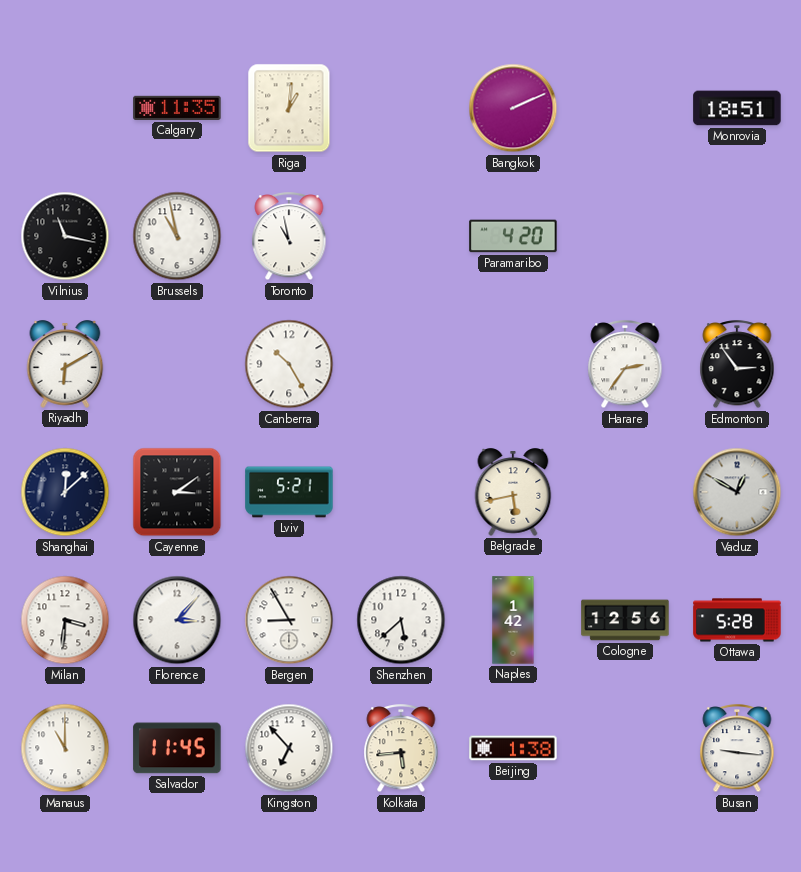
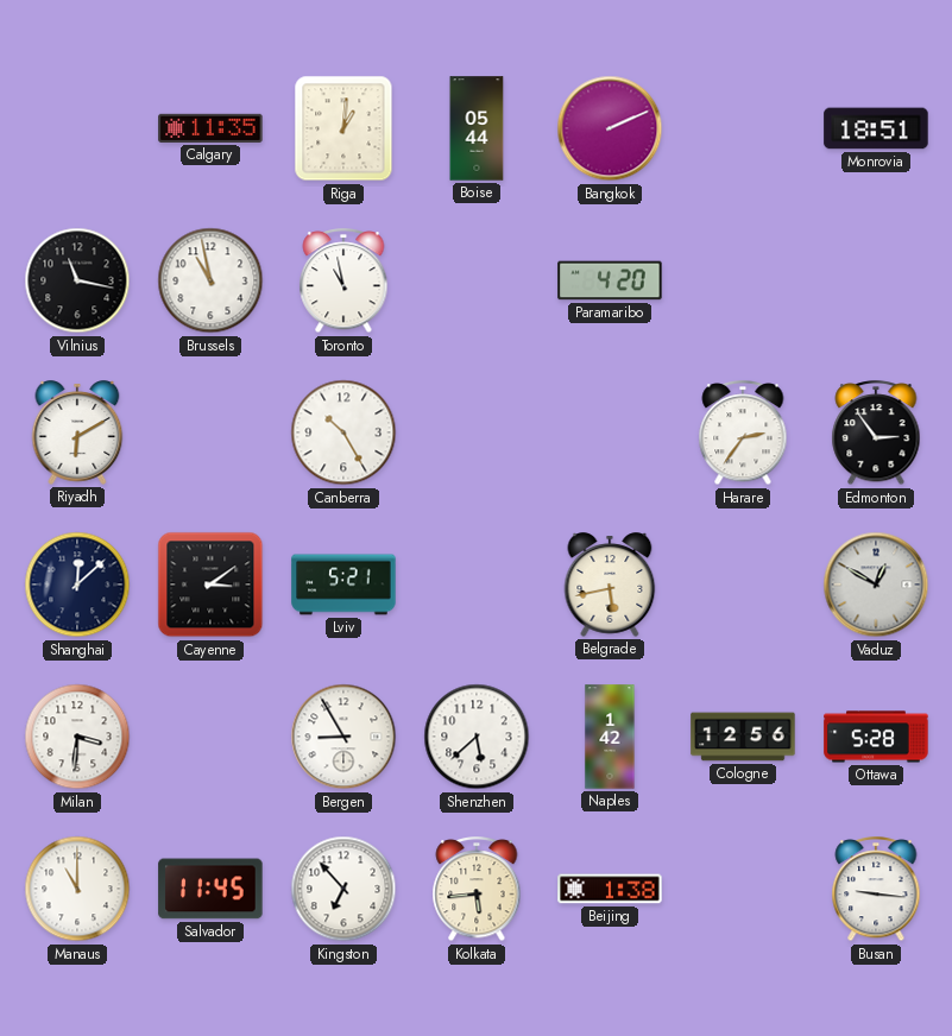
Boise: none -> 05:44 (477, 128)
Florence: 3:07 -> none (177, 620)
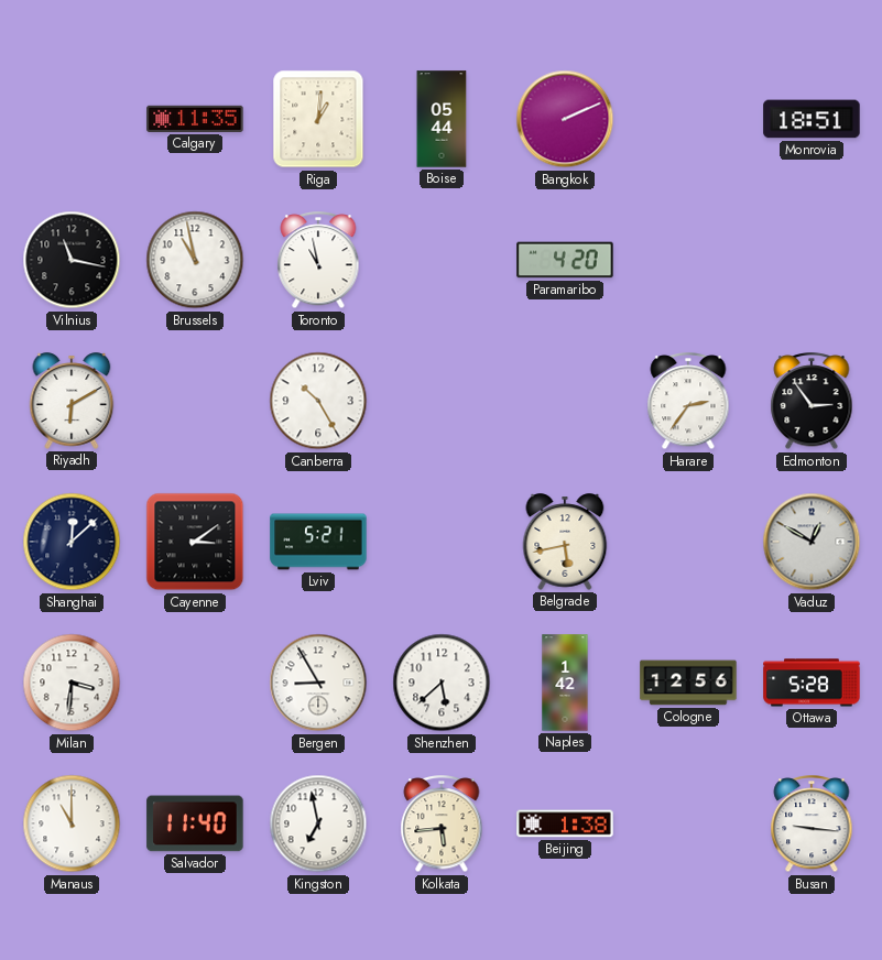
Salvador: 11:45 -> 11:40 (195, 823)
Kingston: 6:53 -> 6:58 (318, 823)
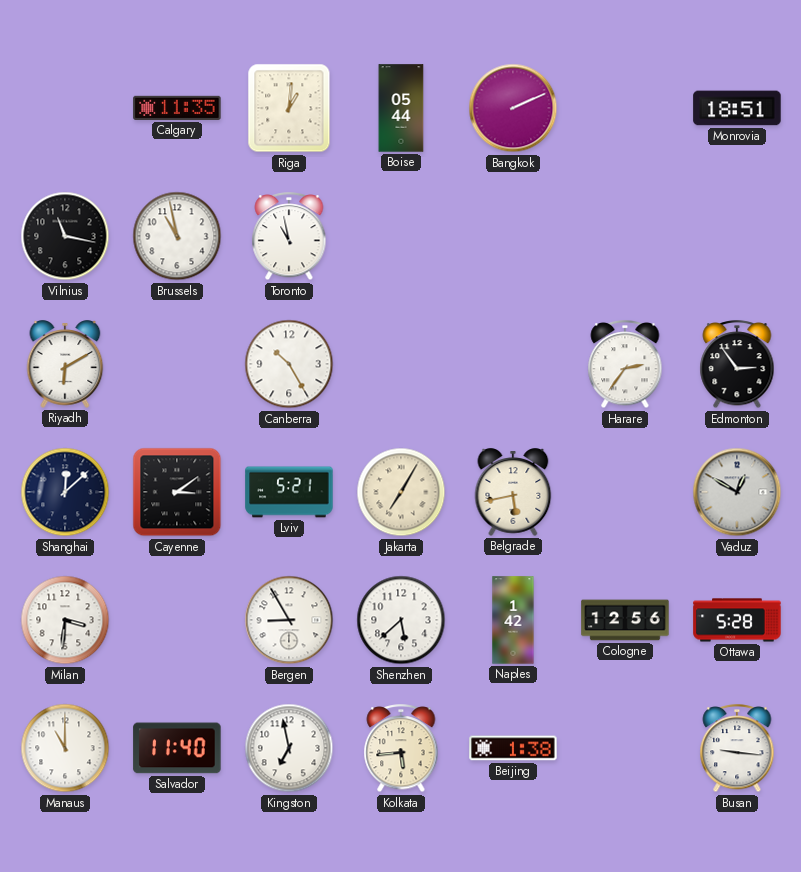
Paramaribo: 4:20 -> none (565, 260)
Jakarta: none -> 7:05 (401, 492)
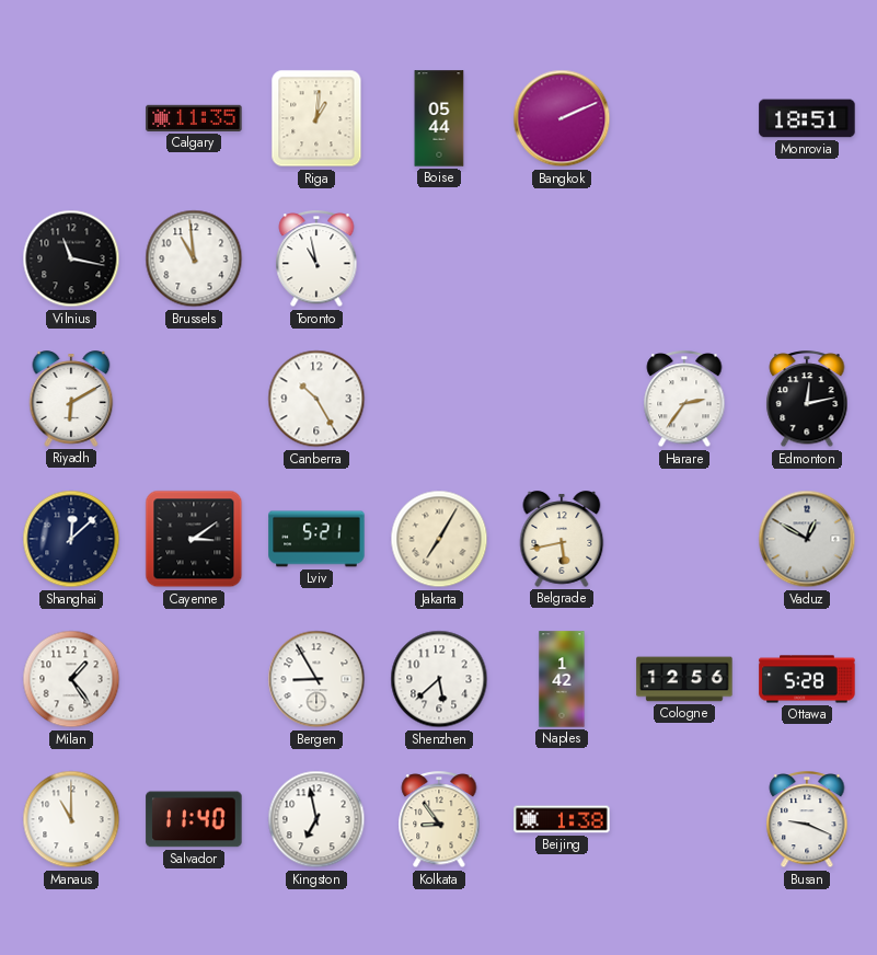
Brussels: 10:58 -> 10:59 (194, 258)
Edmonton: 2:54 -> 12:13 (807, 400)
Milan: 3:31 -> 1:24 (71, 679)
Kolkata: 5:44 -> 8:54 (439, 820)
Busan: 9:16 -> 9:19 (807, 820)
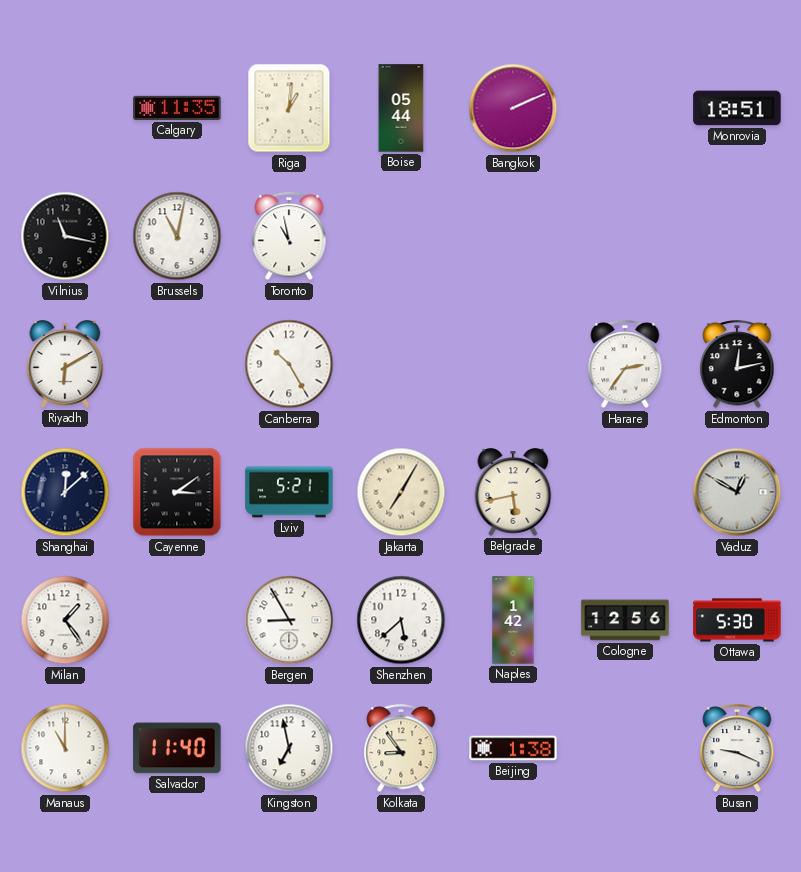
Brussels: 10:59 -> 11:02 (177, 236)
Ottawa: 5:28 -> 5:30 (737, 620)
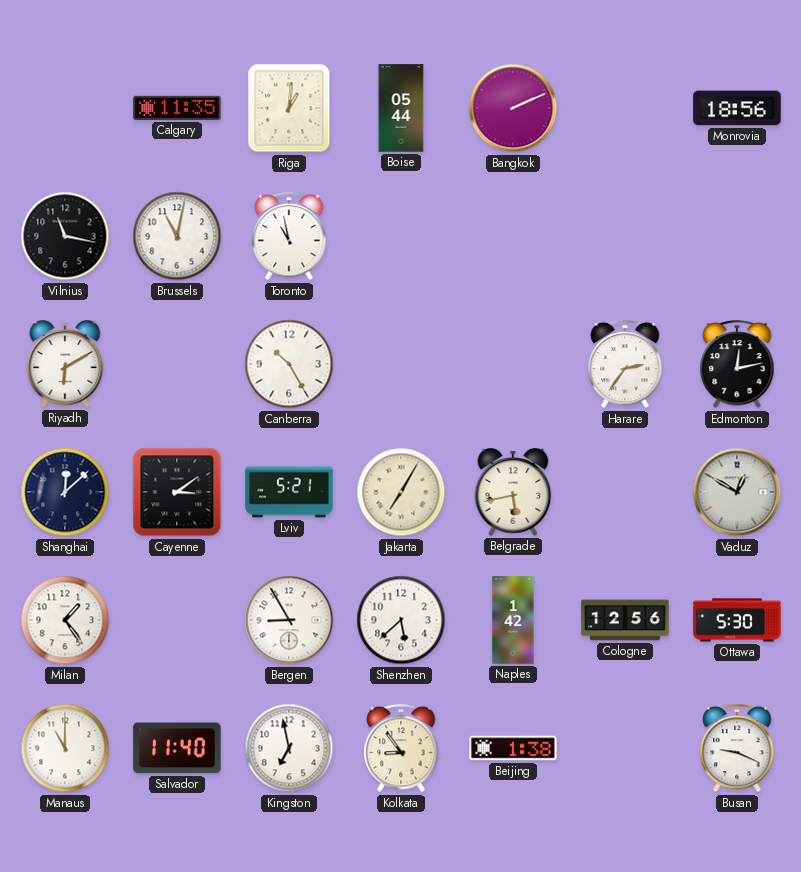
Monrovia: 18:51 -> 18:56 (737, 108)
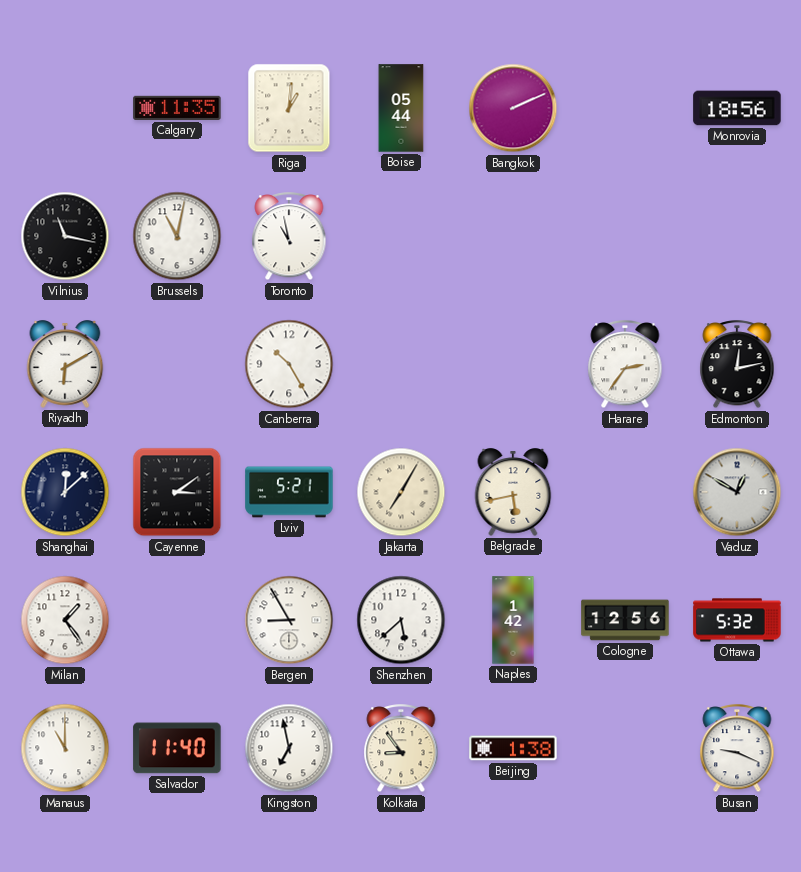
Ottawa: 5:30 -> 5:32 (737, 620)
